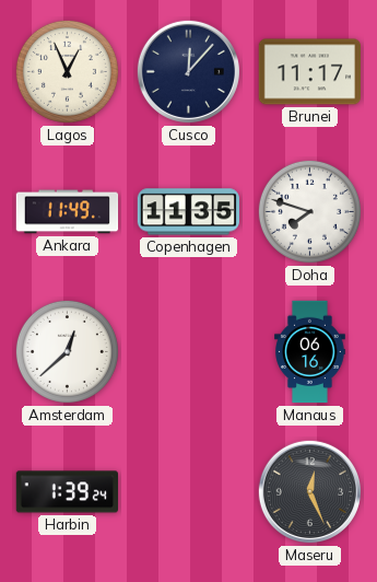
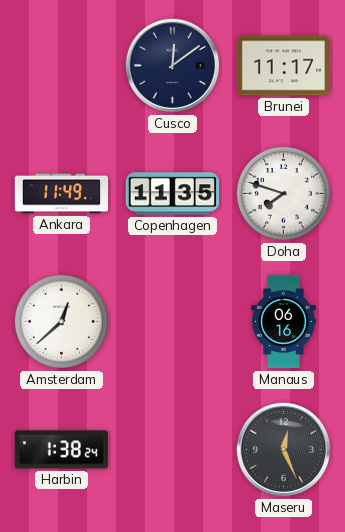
Lagos: 12:56 -> none (67, 71)
Cusco: 12:07 -> 12:09 (172, 65)
Harbin: 1:39 -> 1:38 (61, 450)
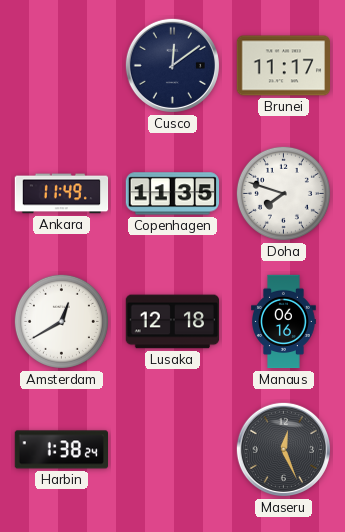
Amsterdam: 12:38 -> 12:40 (61, 321)
Lusaka: none -> 12:18 (173, 322)
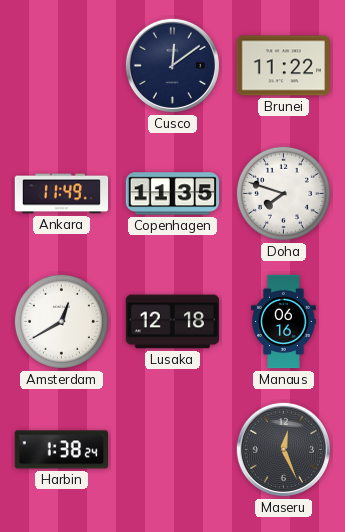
Brunei: 11:17 -> 11:22 (284, 66)
